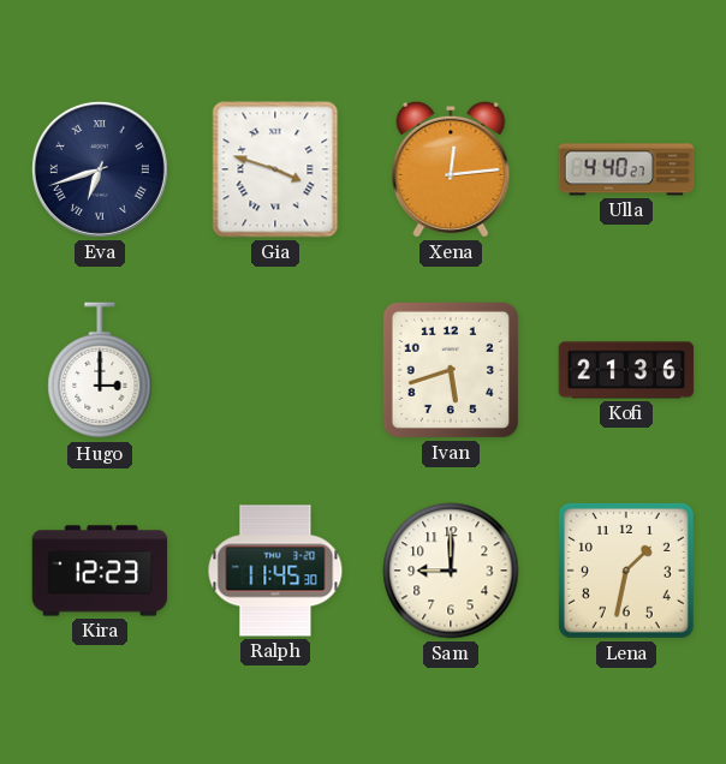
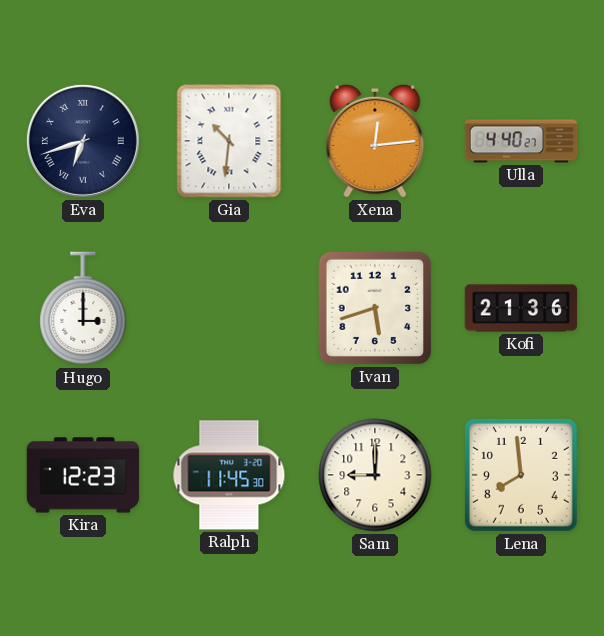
Gia: 3:48 -> 10:31 (229, 141)
Lena: 1:32 -> 7:59 (521, 475)
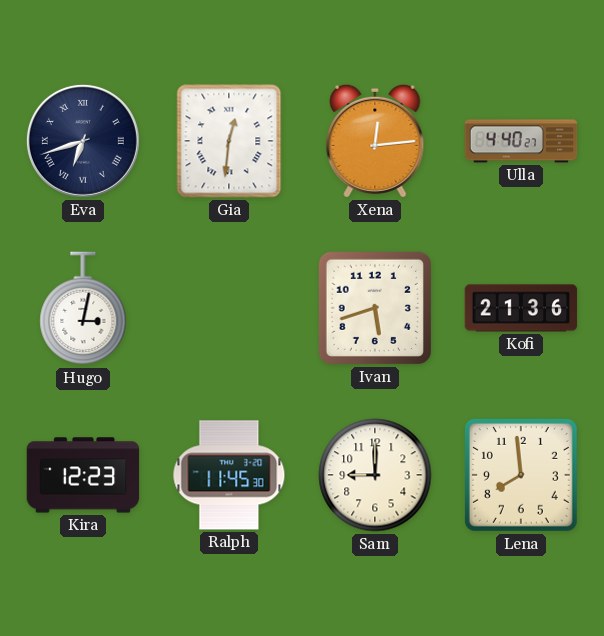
Gia: 10:31 -> 12:31 (229, 141)
Hugo: 3:00 -> 3:02 (83, 309)
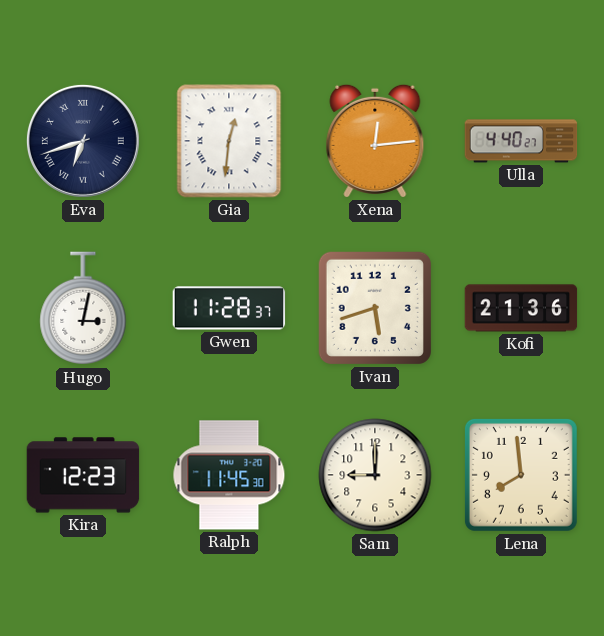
Gwen: none -> 11:28 (229, 308)
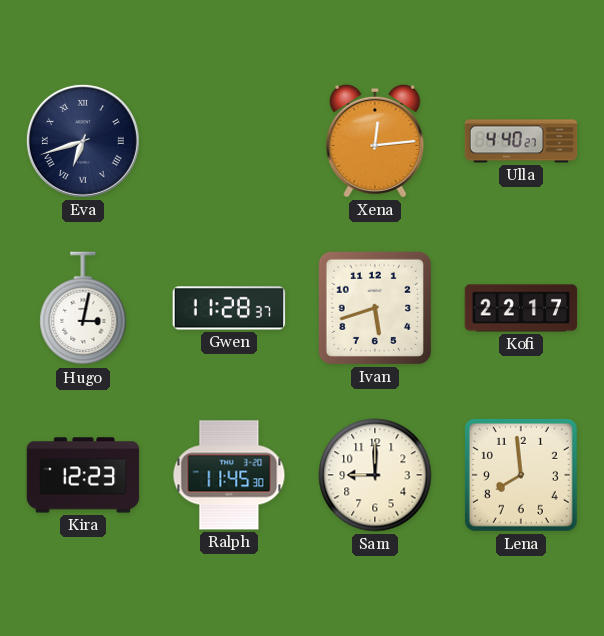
Gia: 12:31 -> none (229, 141)
Kofi: 21:36 -> 22:17 (521, 308)
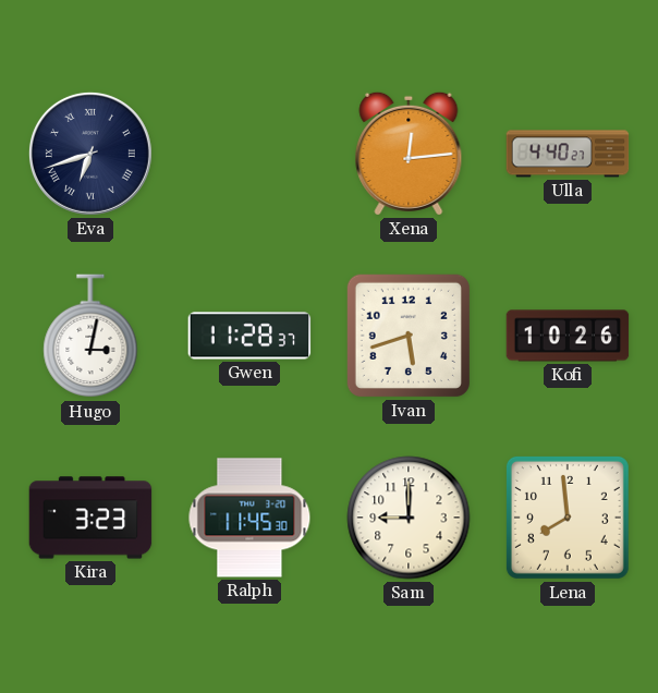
Kofi: 22:17 -> 10:26 (568, 336)
Kira: 12:23 -> 3:23 (90, 518)
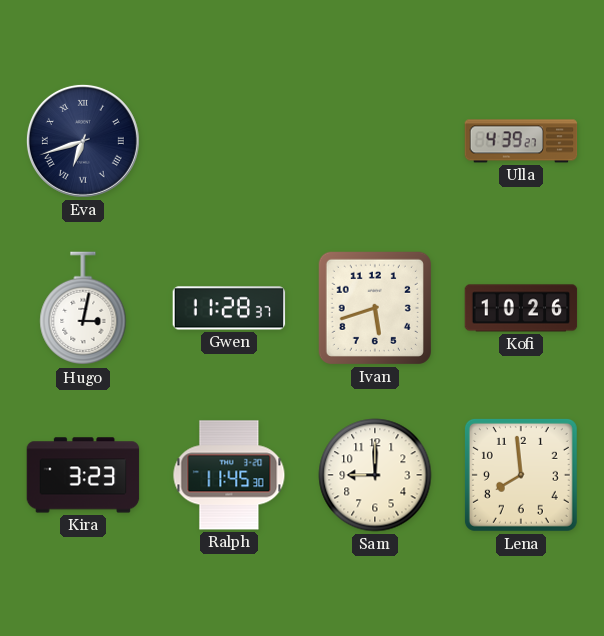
Xena: 12:14 -> none (409, 154)
Ulla: 4:40 -> 4:39 (521, 141)
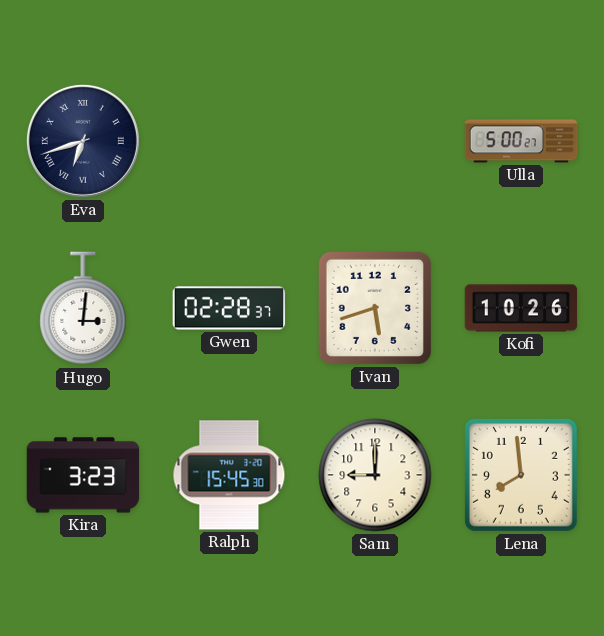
Ulla: 4:39 -> 5:00 (521, 141)
Hugo: 3:02 -> 3:01 (83, 309)
Gwen: 11:28 -> 02:28 (229, 308)
Ralph: 11:45 -> 15:45 (229, 475)
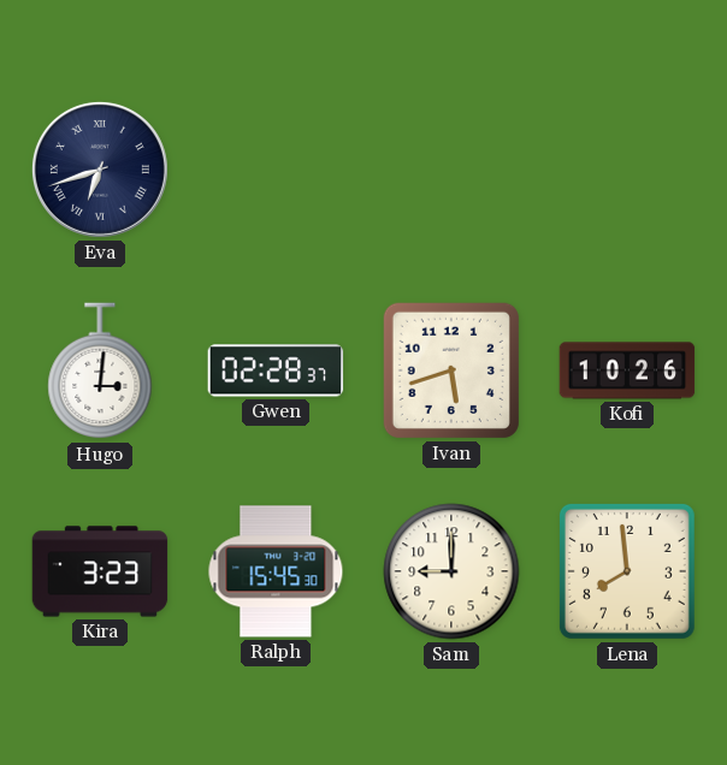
Ulla: 5:00 -> none (521, 141)
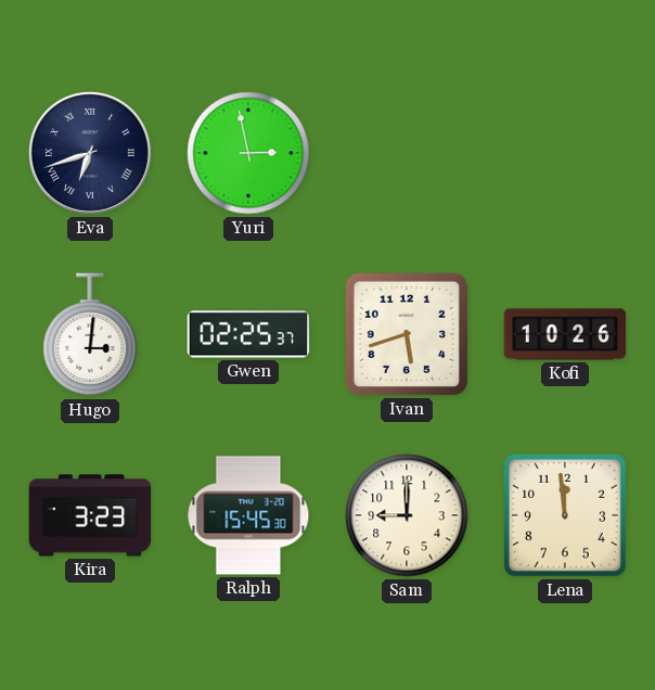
Yuri: none -> 2:58 (248, 153)
Gwen: 02:28 -> 02:25 (248, 334)
Lena: 7:59 -> 11:59 (565, 515)
